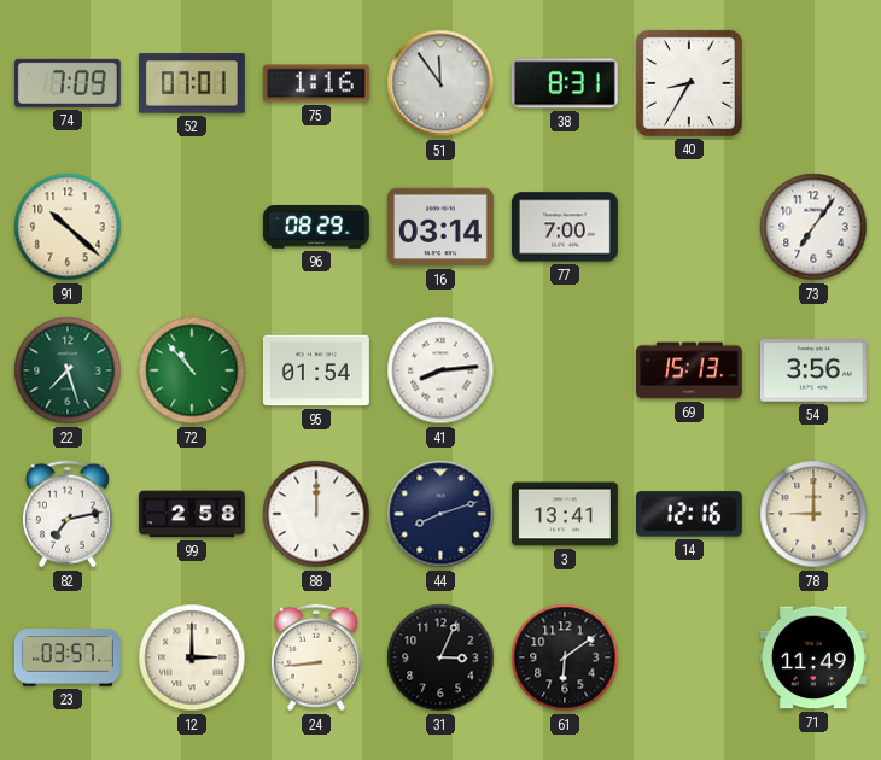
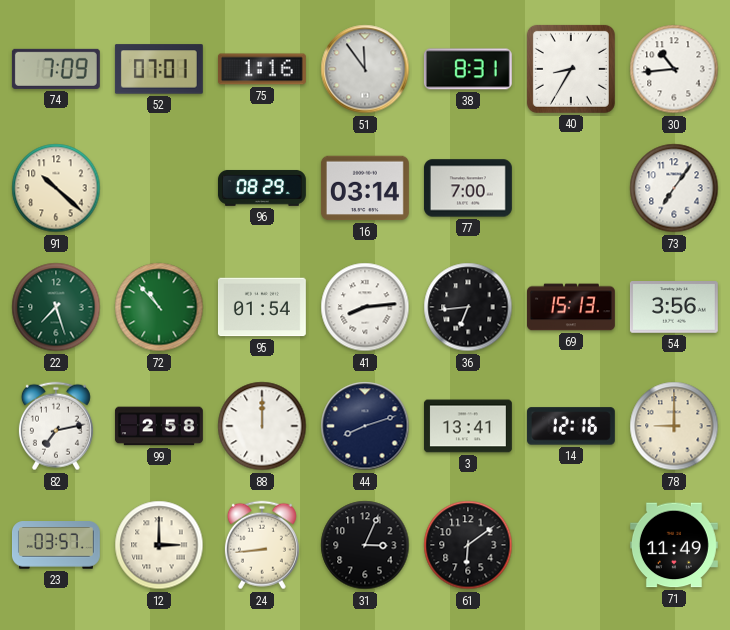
30: none -> 10:44 (674, 69)
36: none -> 6:44 (468, 307)
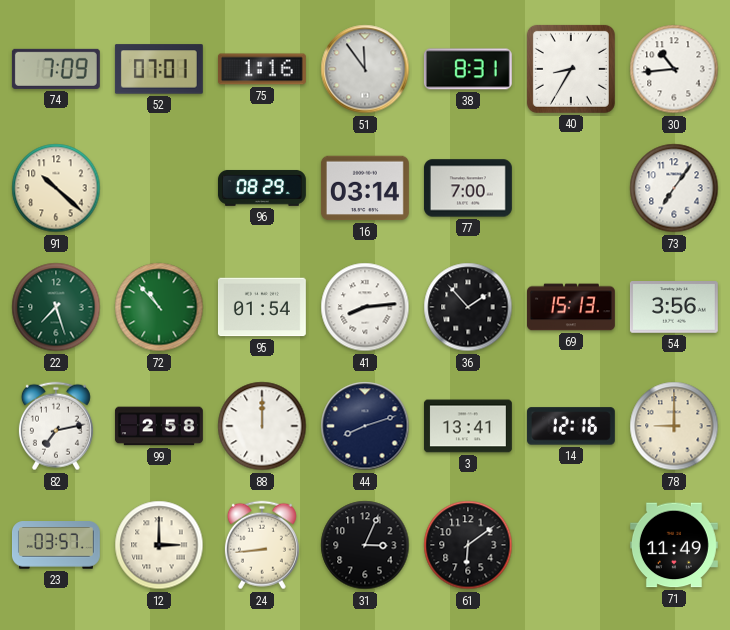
36: 6:44 -> 1:53 (468, 307)
